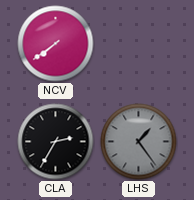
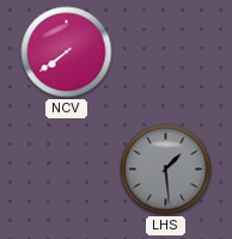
CLA: 2:35 -> none (56, 142)
LHS: 1:24 -> 1:29 (166, 170)
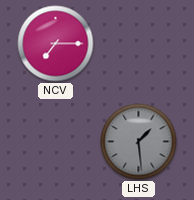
NCV: 7:39 -> 7:15 (56, 44)
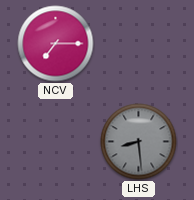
LHS: 1:29 -> 8:29 (139, 142)
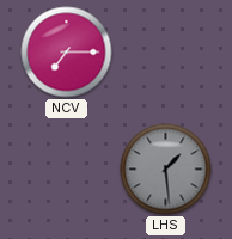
LHS: 8:29 -> 1:29 (166, 170)
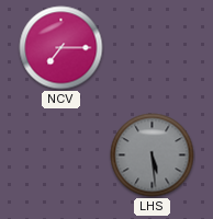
LHS: 1:29 -> 5:29 (153, 155)
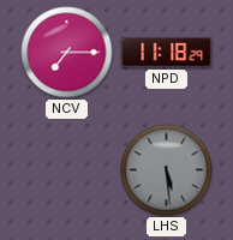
NPD: none -> 11:18 (167, 52)
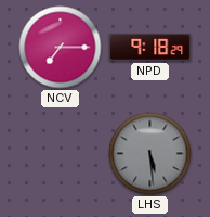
NPD: 11:18 -> 9:18 (150, 47)
